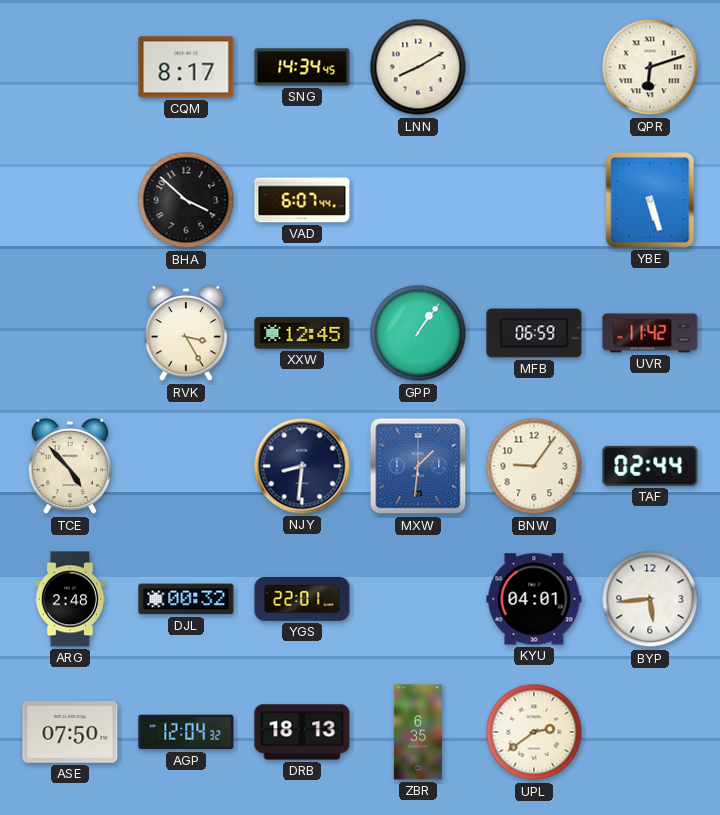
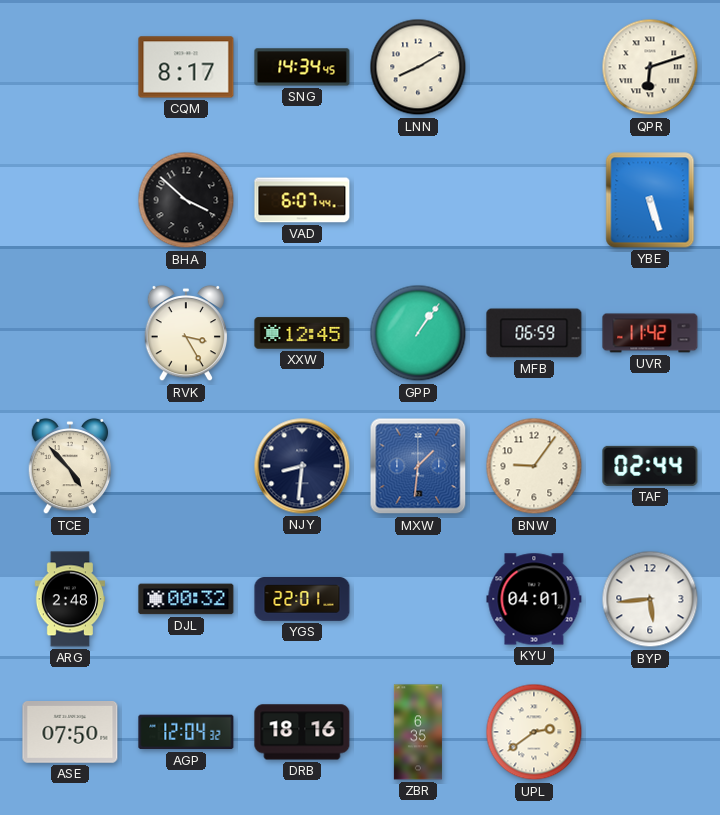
DRB: 18:13 -> 18:16 (302, 732)
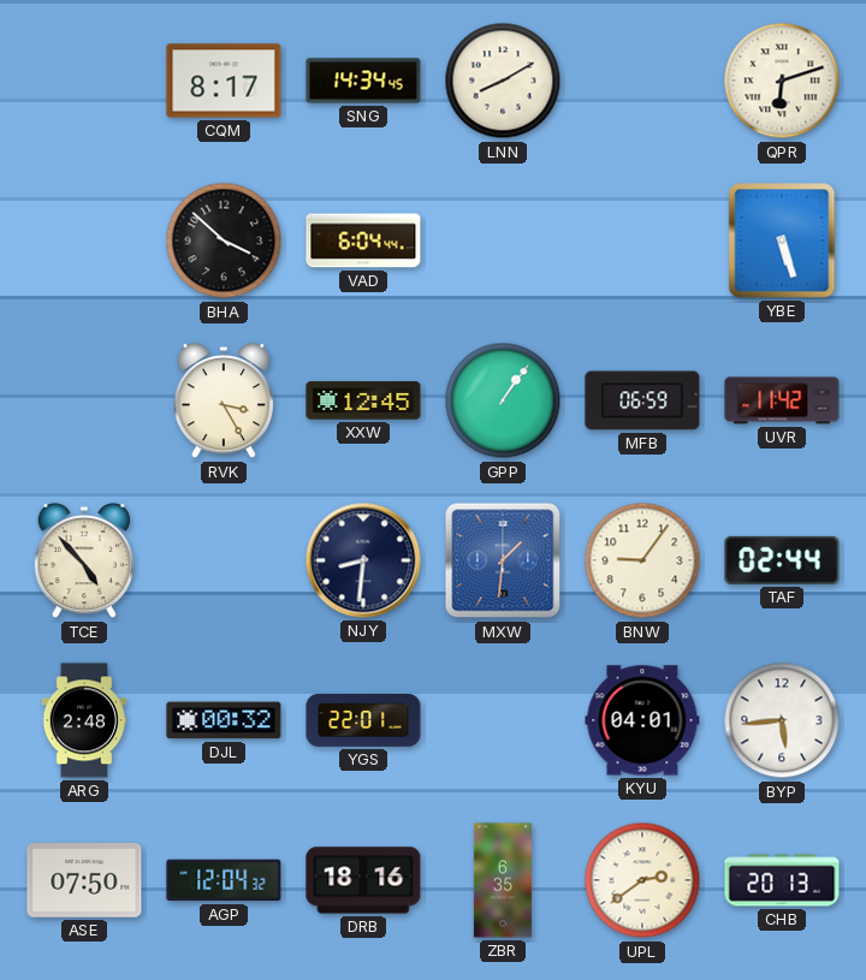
VAD: 6:07 -> 6:04 (363, 240)
CHB: none -> 20:13 (782, 880)
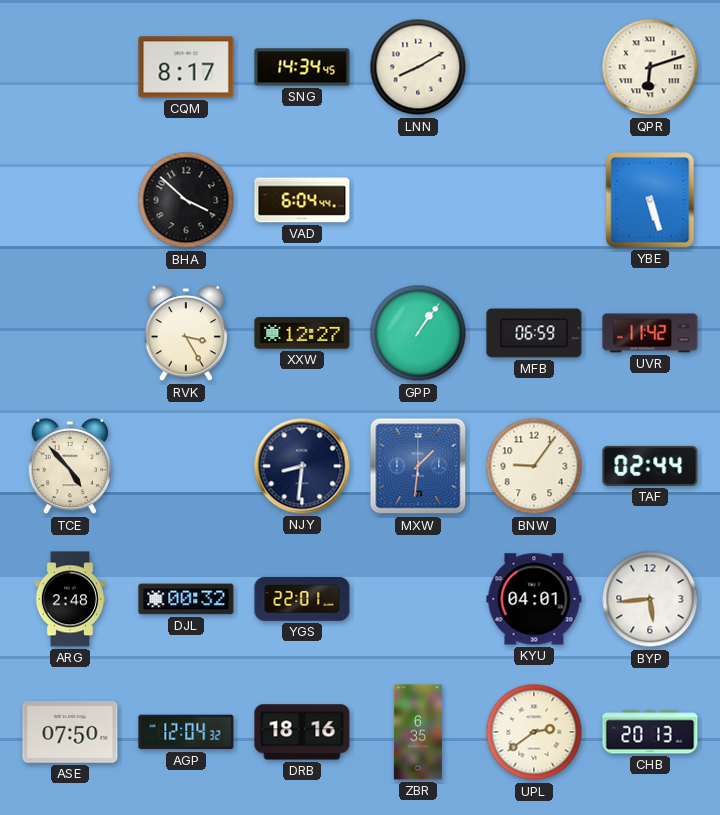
XXW: 12:45 -> 12:27 (302, 333)
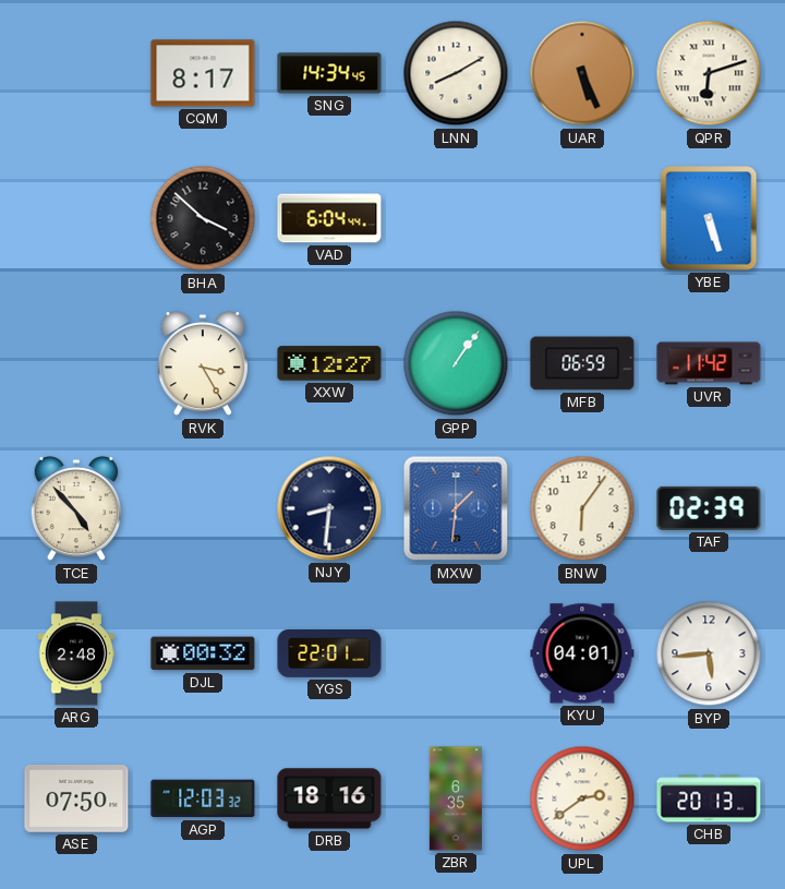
UAR: none -> 5:26 (582, 73)
BNW: 9:06 -> 6:06 (582, 508)
TAF: 02:44 -> 02:39 (709, 508)
AGP: 12:04 -> 12:03 (203, 798)
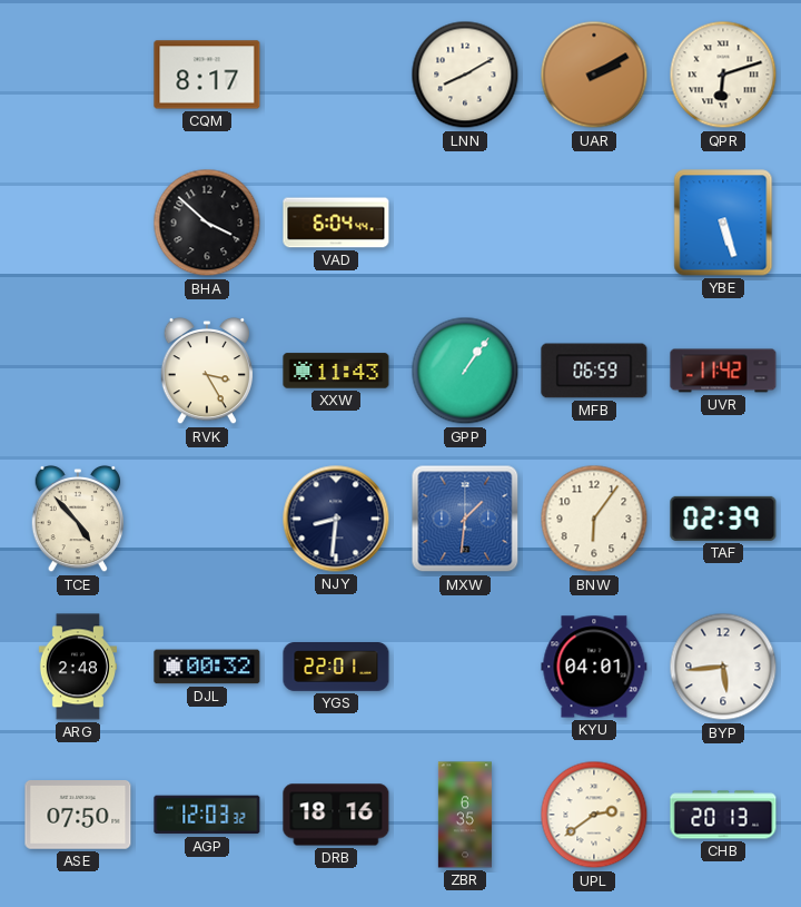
SNG: 14:34 -> none (329, 73)
UAR: 5:26 -> 2:10 (594, 75)
XXW: 12:27 -> 11:43 (336, 371)
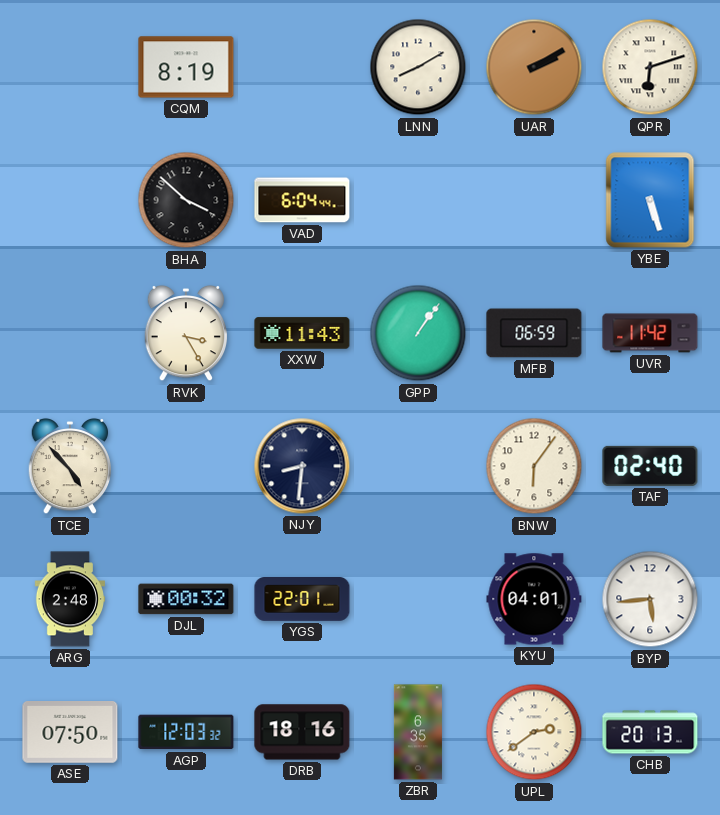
CQM: 8:17 -> 8:19 (186, 67)
MXW: 1:31 -> none (465, 519)
TAF: 02:39 -> 02:40 (650, 466)
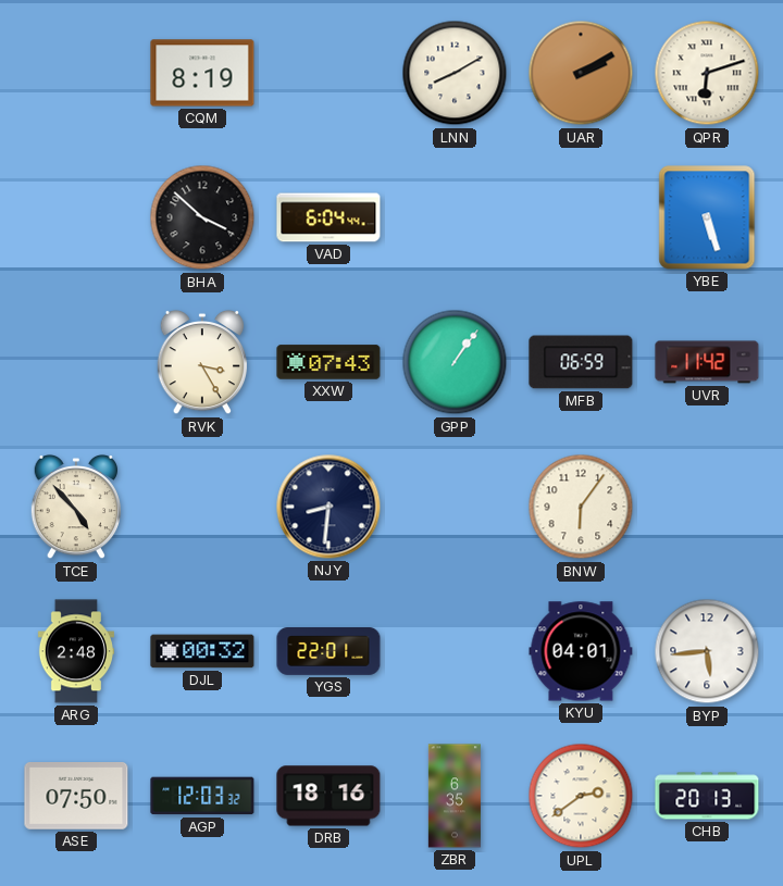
XXW: 11:43 -> 07:43 (328, 362)
TAF: 02:40 -> none (650, 466)
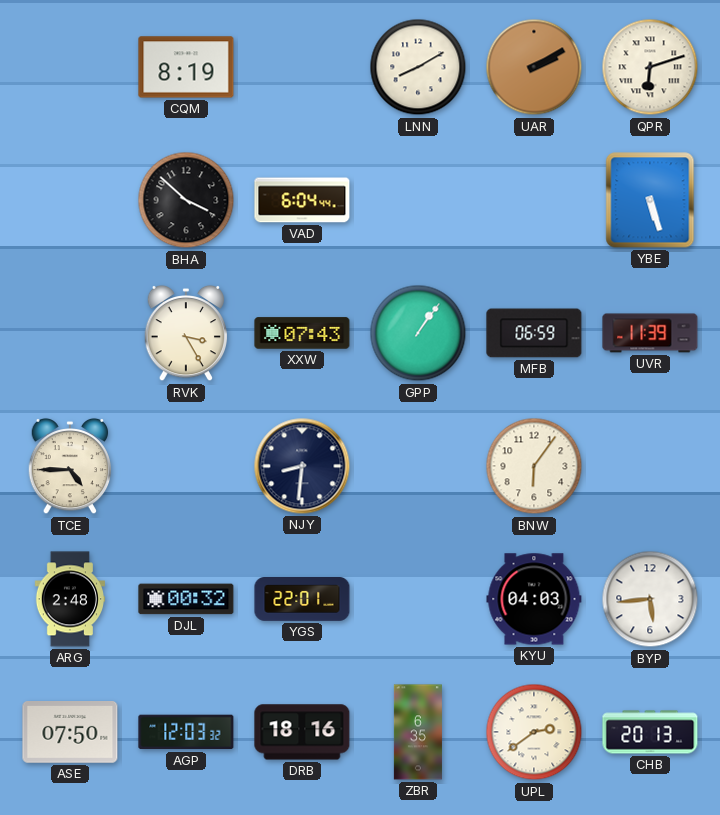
UVR: 11:42 -> 11:39 (650, 333)
TCE: 4:53 -> 4:45 (70, 466)
KYU: 04:01 -> 04:03 (534, 599)
